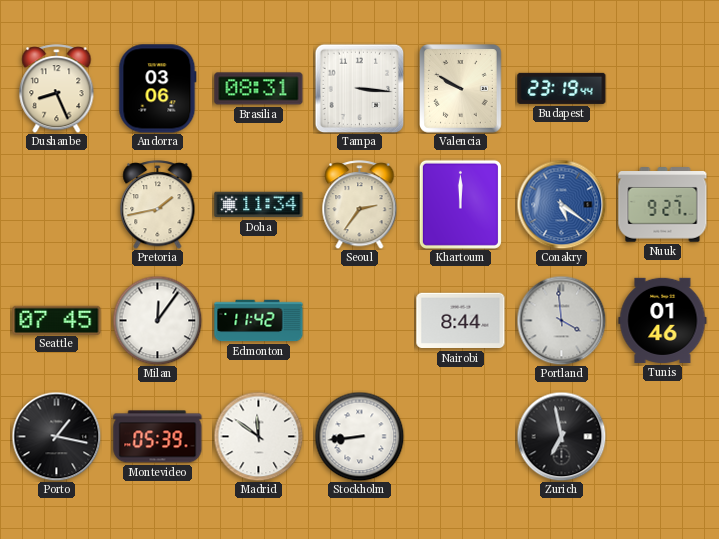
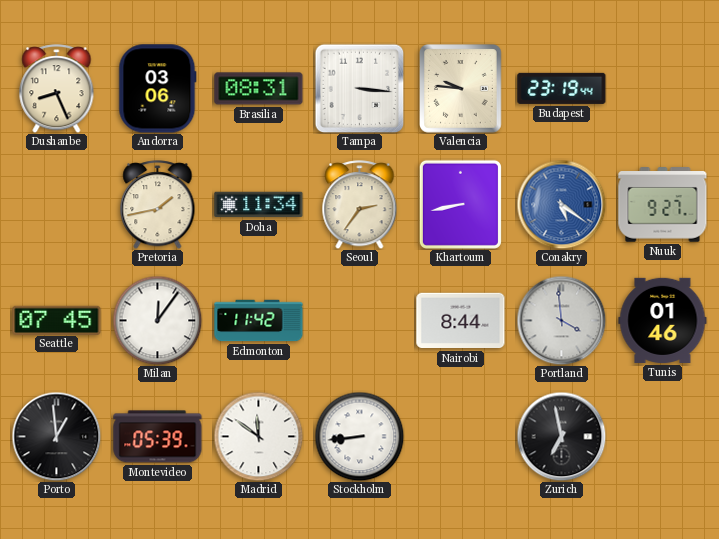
Valencia: 9:50 -> 9:46 (461, 89)
Khartoum: 12:00 -> 8:43 (460, 204)
Porto: 1:17 -> 12:59 (56, 436)
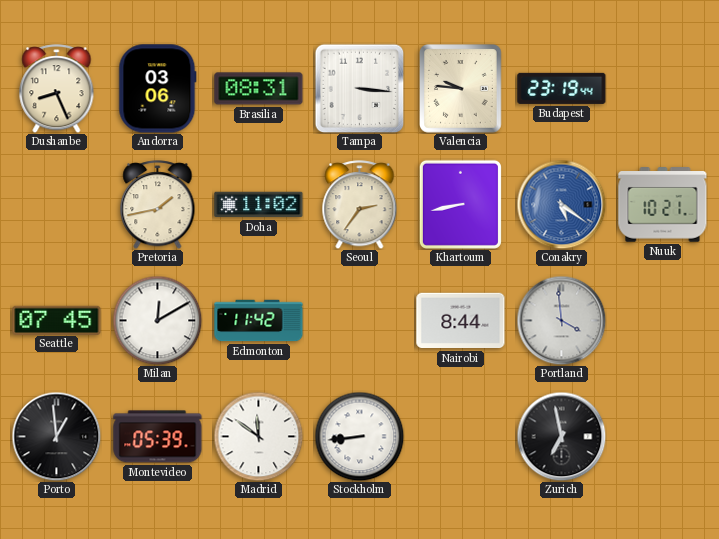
Doha: 11:34 -> 11:02 (259, 205)
Nuuk: 9:27 -> 10:21 (663, 205)
Milan: 12:06 -> 12:10 (157, 320)
Tunis: 01:46 -> none (663, 320)
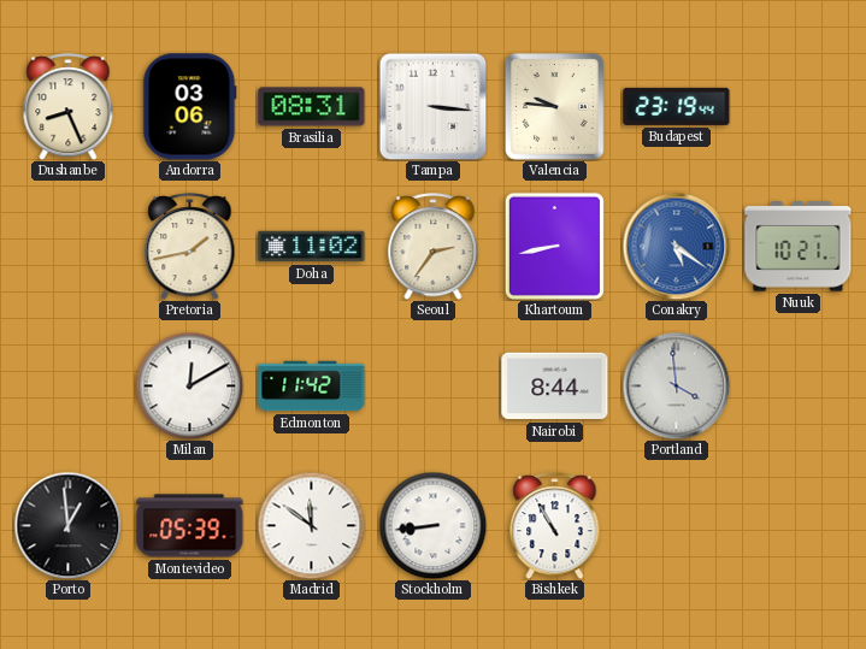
Seattle: 07:45 -> none (57, 320)
Bishkek: none -> 10:55 (555, 526)
Zurich: 6:58 -> none (561, 436)
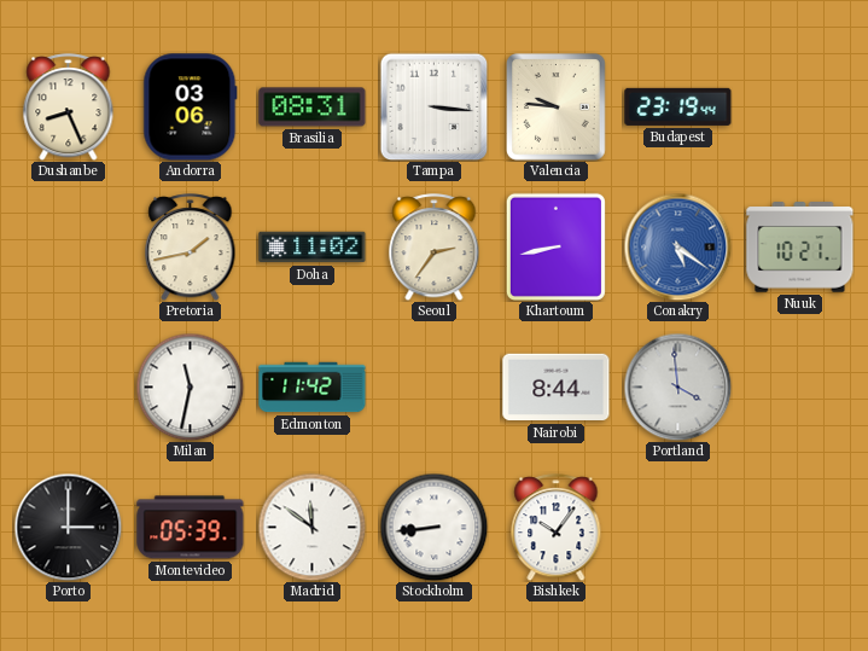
Milan: 12:10 -> 11:32 (190, 386)
Porto: 12:59 -> 3:00 (68, 527)
Bishkek: 10:55 -> 10:06 (557, 528)
